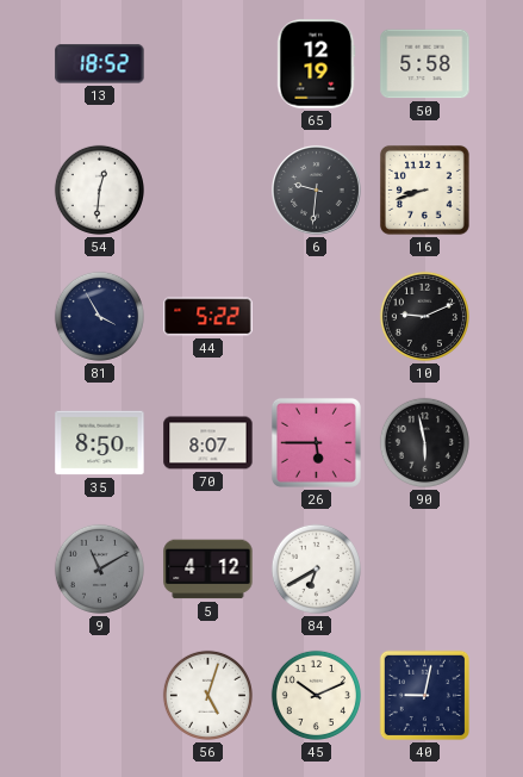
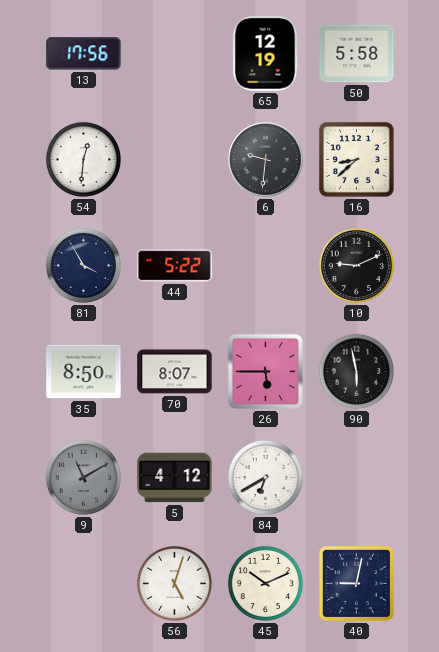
13: 18:52 -> 17:56 (84, 54)
16: 8:42 -> 8:38 (357, 160)
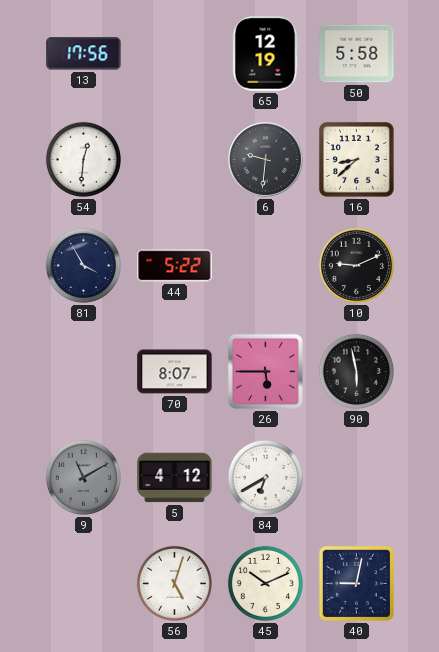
35: 8:50 -> none (84, 372)
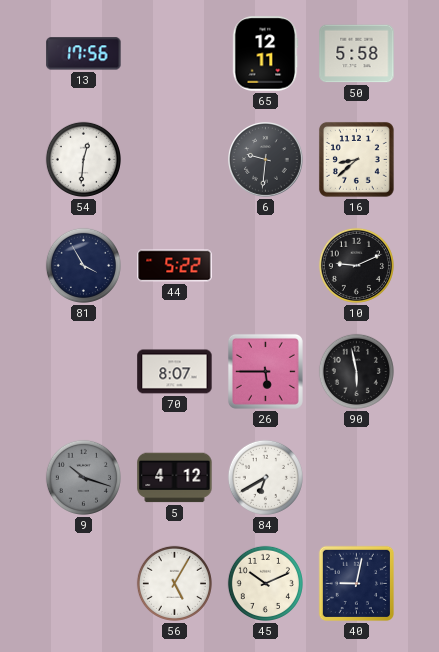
65: 12:19 -> 12:11 (266, 54)
9: 11:10 -> 10:18 (83, 477)
56: 5:03 -> 5:05 (174, 583)
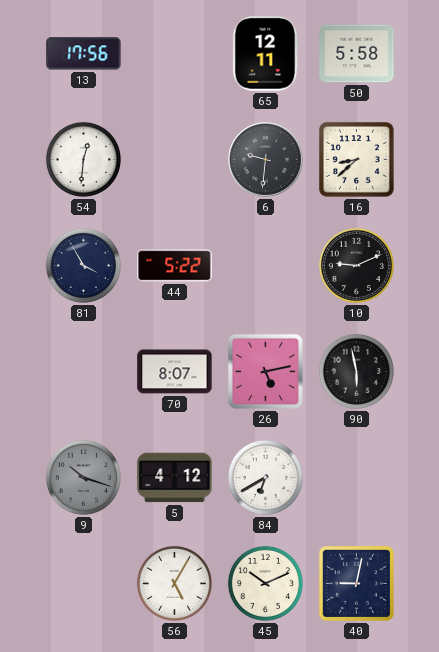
26: 5:45 -> 5:13 (265, 371)
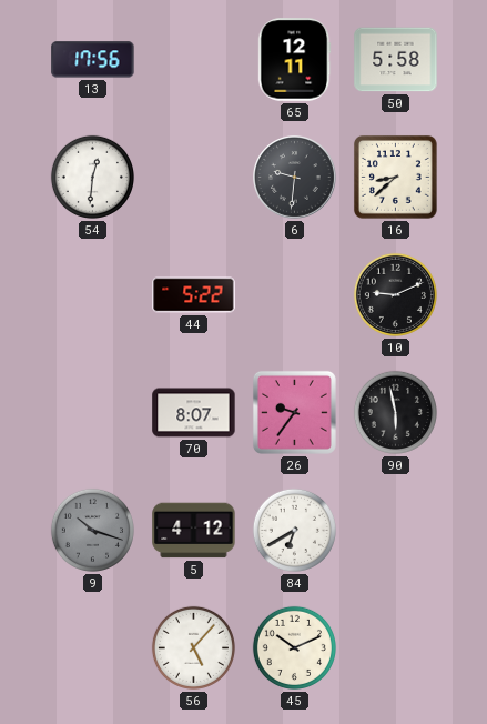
81: 3:55 -> none (83, 265)
26: 5:13 -> 9:36 (294, 412)
56: 5:05 -> 5:07 (193, 647)
40: 9:02 -> none (357, 584)
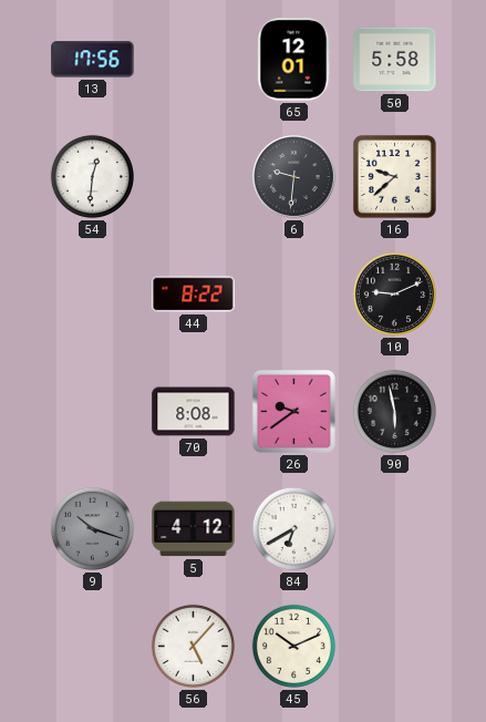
65: 12:11 -> 12:01 (294, 60)
16: 8:38 -> 9:38 (395, 177)
44: 5:22 -> 8:22 (194, 295)
70: 8:07 -> 8:08 (194, 412)
26: 9:36 -> 9:39 (293, 411)
